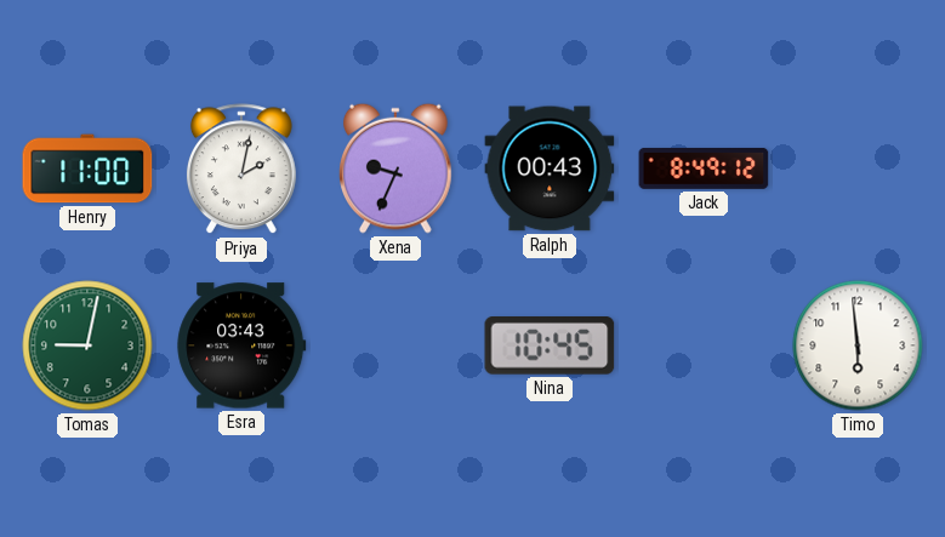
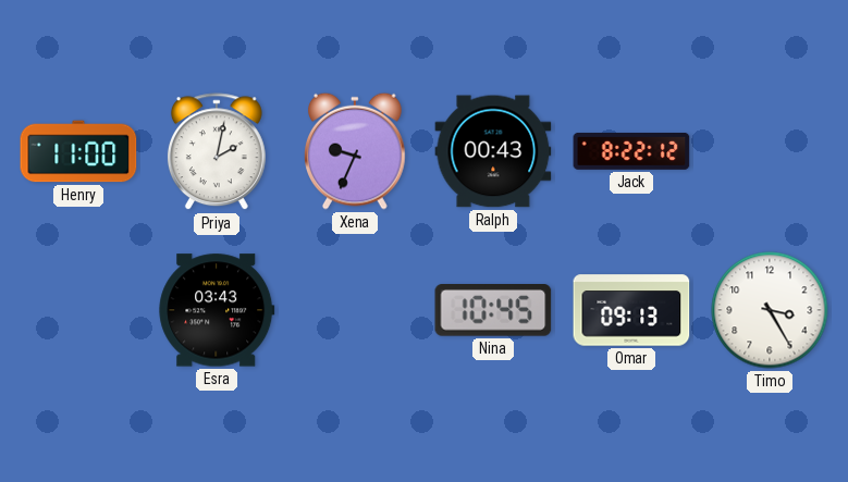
Jack: 8:49 -> 8:22 (631, 151)
Tomas: 9:02 -> none (87, 345)
Omar: none -> 09:13 (631, 310)
Timo: 5:59 -> 3:25 (770, 310)
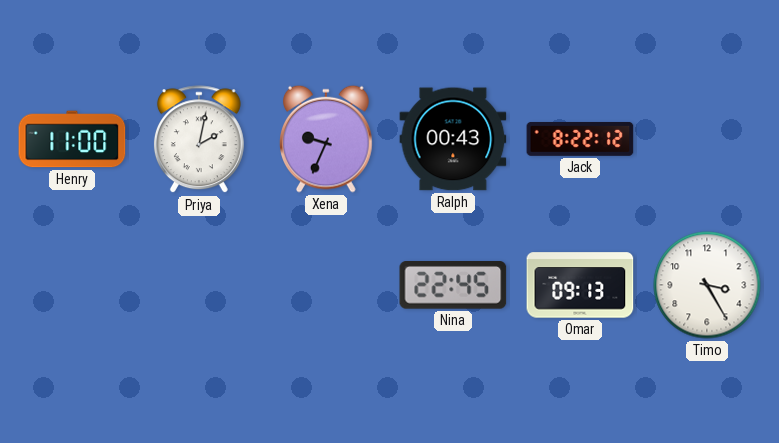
Esra: 03:43 -> none (217, 310)
Nina: 10:45 -> 22:45 (453, 285)
